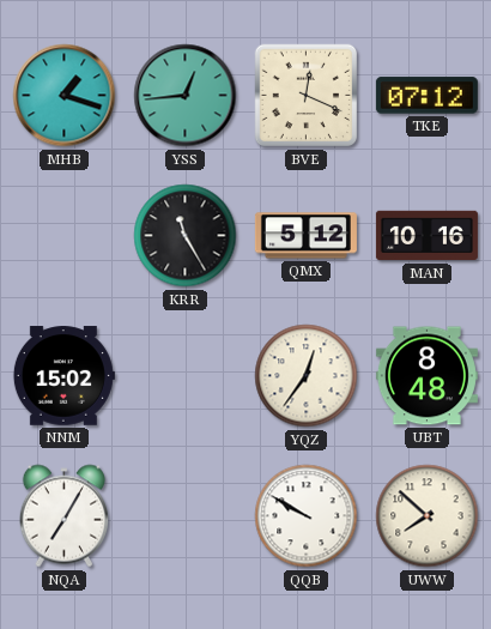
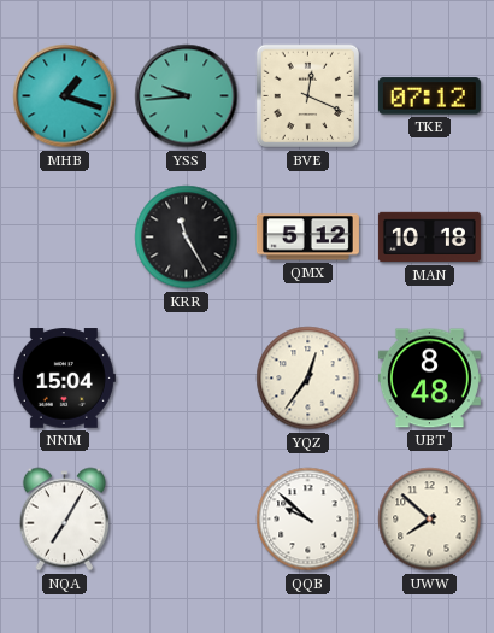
YSS: 12:44 -> 9:44 (187, 96)
MAN: 10:16 -> 10:18 (429, 238)
NNM: 15:02 -> 15:04 (64, 379)
QQB: 9:50 -> 9:52 (308, 520)
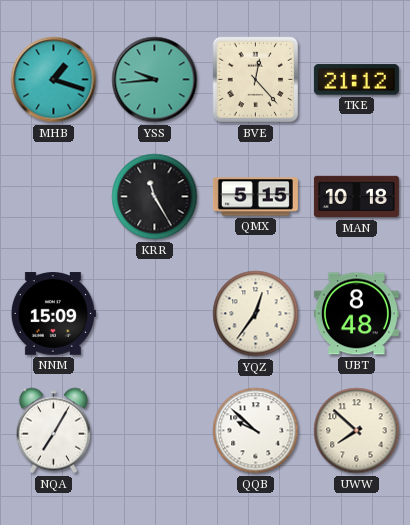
BVE: 12:19 -> 12:23 (256, 80)
TKE: 07:12 -> 21:12 (356, 80)
QMX: 5:12 -> 5:15 (255, 197)
NNM: 15:04 -> 15:09 (53, 314)
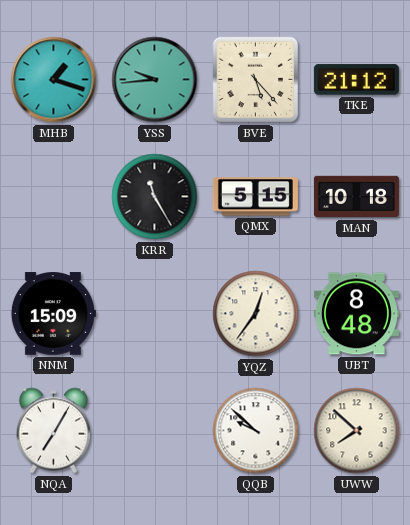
BVE: 12:23 -> 5:23 (256, 80)
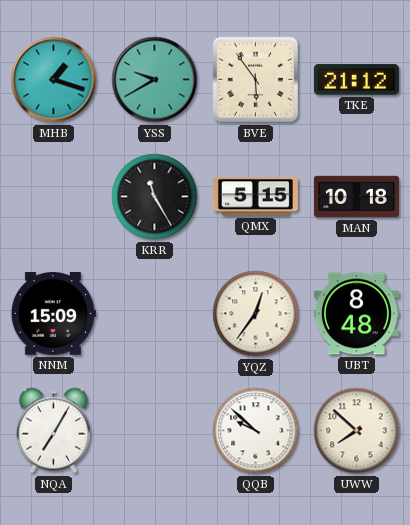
YSS: 9:44 -> 9:40 (155, 80)
BVE: 5:23 -> 5:54 (256, 80)
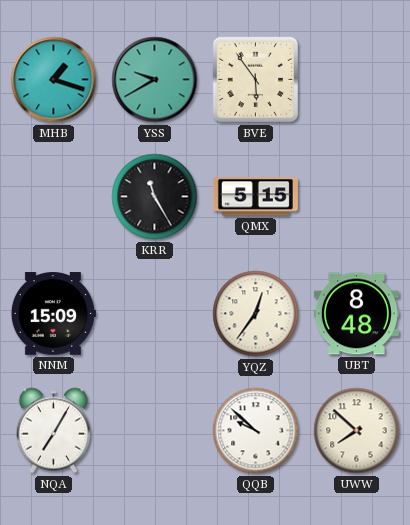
TKE: 21:12 -> none (356, 80)
MAN: 10:18 -> none (356, 197)
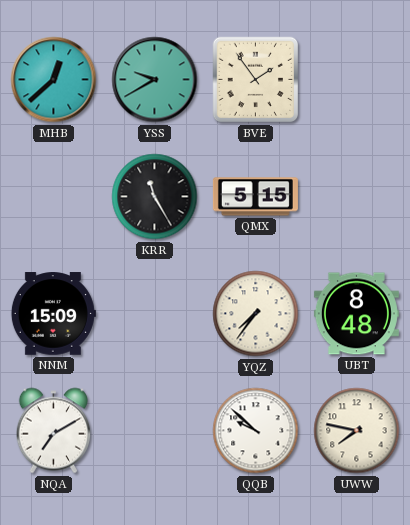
MHB: 1:18 -> 12:38 (54, 80)
BVE: 5:54 -> 1:54 (256, 80)
YQZ: 12:36 -> 7:36 (256, 314)
NQA: 7:05 -> 7:10 (53, 431)
UWW: 7:52 -> 7:47 (357, 431)
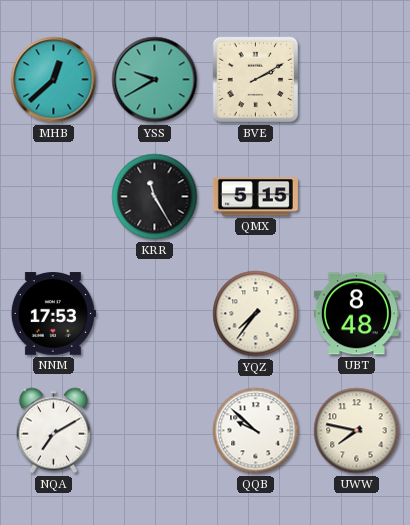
BVE: 1:54 -> 2:10 (256, 80)
NNM: 15:09 -> 17:53 (53, 314)
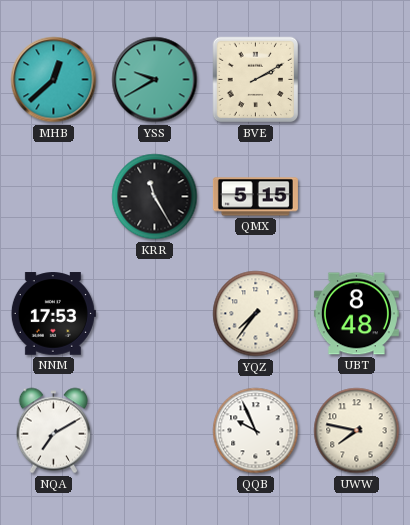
QQB: 9:52 -> 9:56 (256, 431)
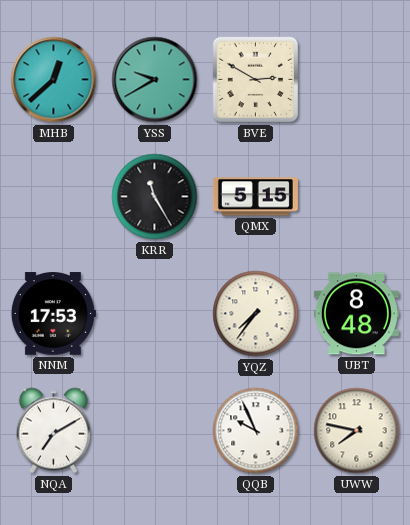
BVE: 2:10 -> 2:50 (256, 80)
